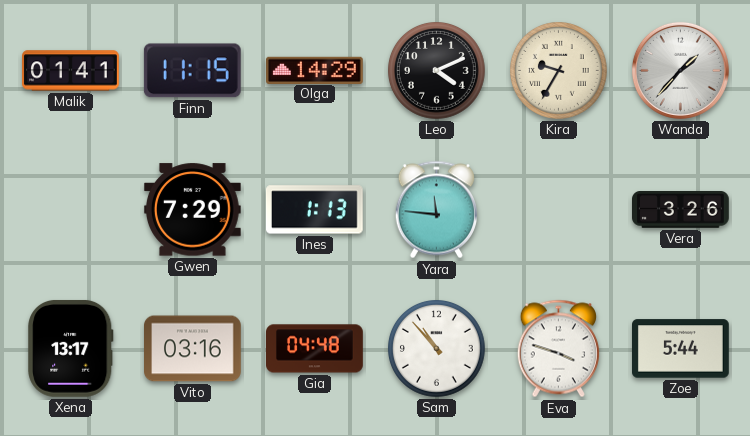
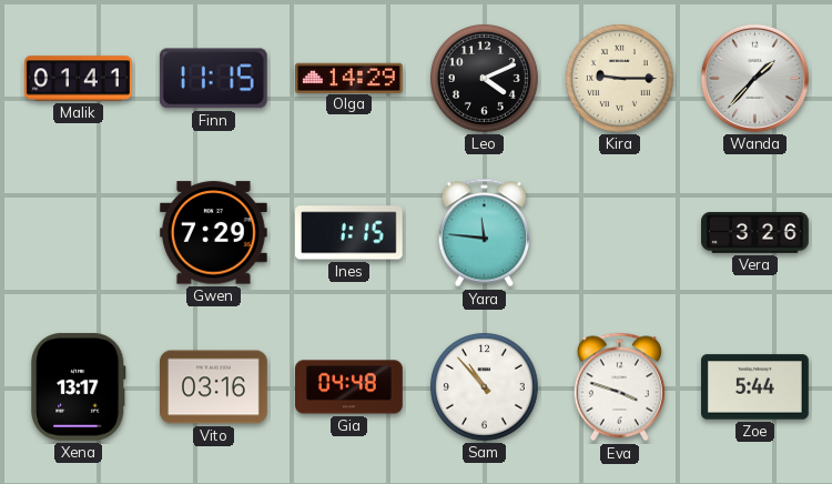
Kira: 9:35 -> 9:15 (620, 79)
Ines: 1:13 -> 1:15 (348, 233)
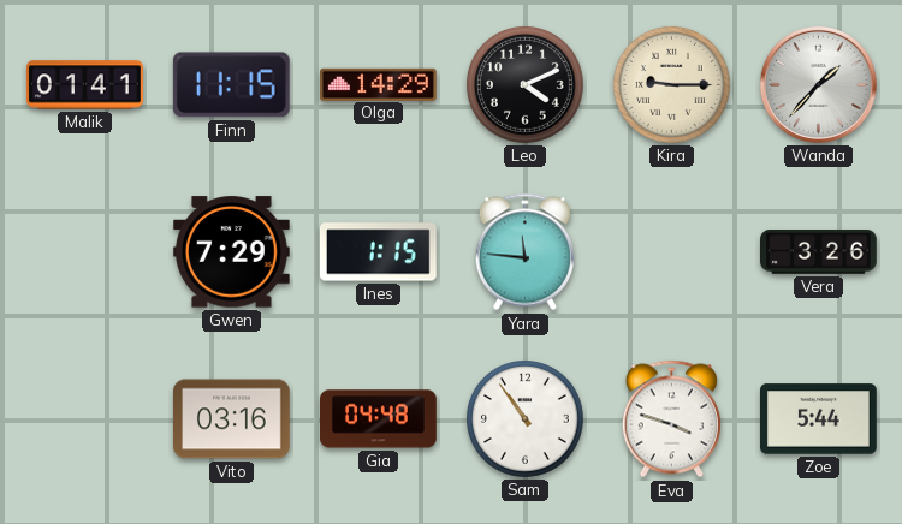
Xena: 13:17 -> none (79, 386)
Sam: 10:53 -> 10:54 (526, 419)
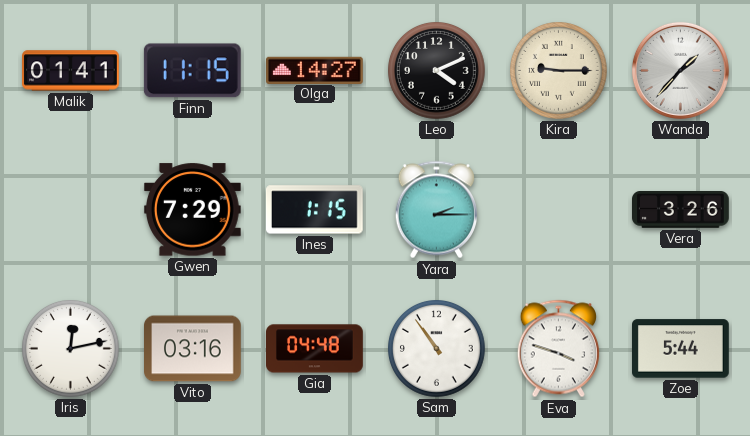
Olga: 14:29 -> 14:27 (315, 70)
Yara: 11:46 -> 2:15 (436, 210)
Iris: none -> 12:13 (71, 349)
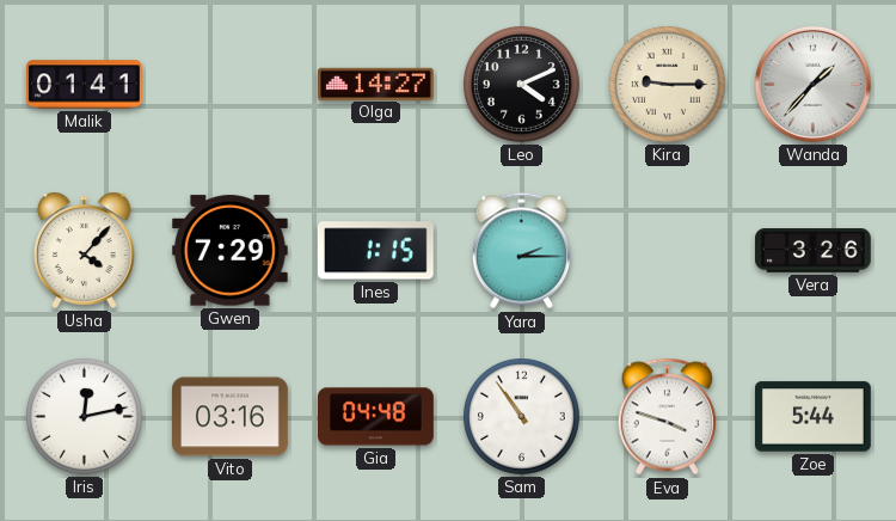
Finn: 11:15 -> none (192, 71)
Usha: none -> 4:07 (84, 250)
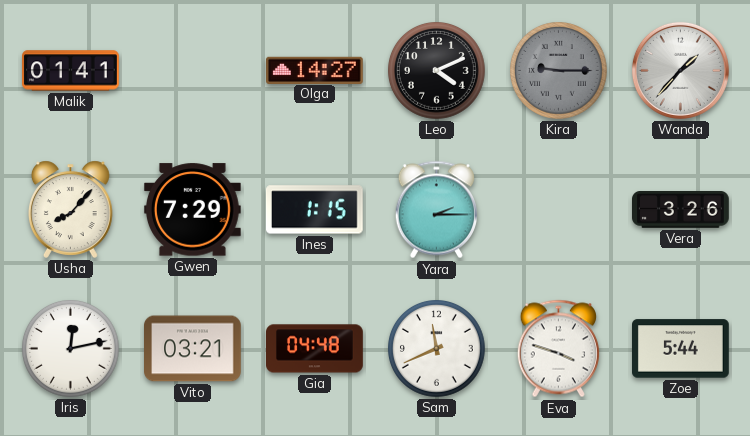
Kira dial: cream -> grey (559, 71)
Usha: 4:07 -> 8:07 (70, 209)
Vito: 03:16 -> 03:21 (193, 349)
Sam: 10:54 -> 11:41 (437, 349)
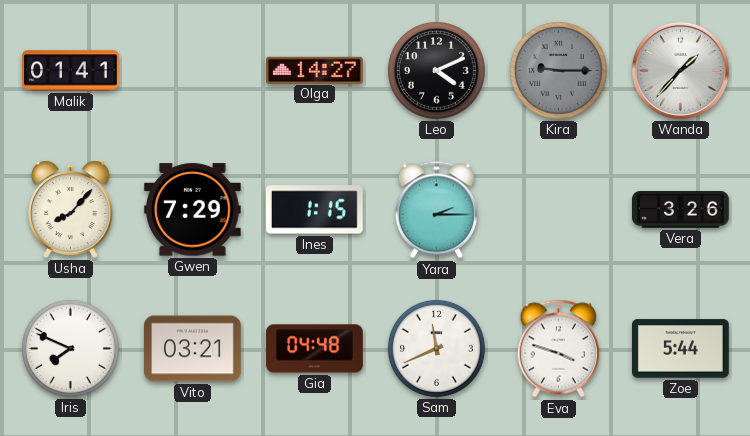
Iris: 12:13 -> 7:49 (71, 349)
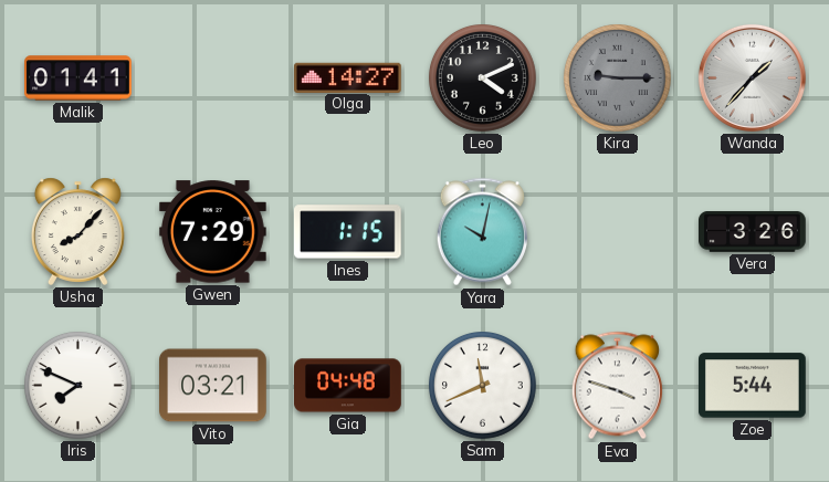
Yara: 2:15 -> 10:02 (482, 232)
